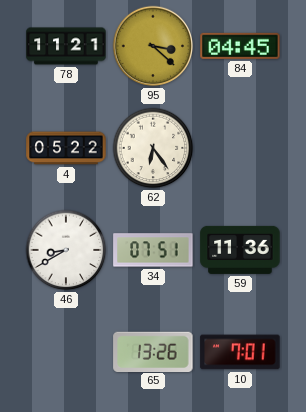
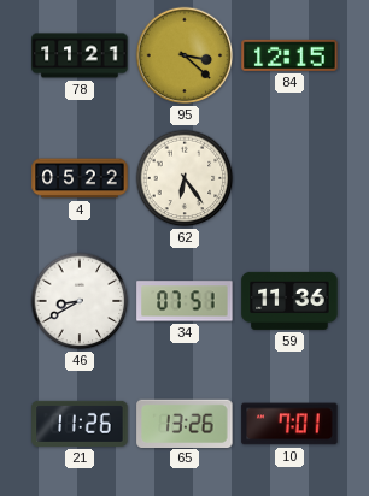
84: 04:45 -> 12:15 (289, 55)
21: none -> 11:26 (80, 424)
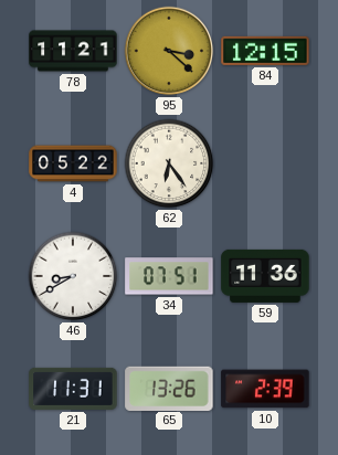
21: 11:26 -> 11:31 (73, 389)
10: 7:01 -> 2:39 (265, 389)
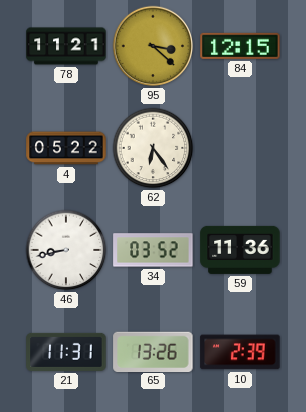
46: 8:40 -> 8:43 (66, 250)
34: 07:51 -> 03:52 (153, 250)
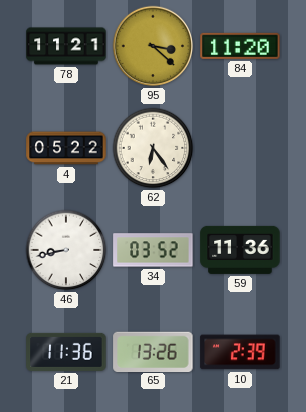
84: 12:15 -> 11:20 (240, 46)
21: 11:31 -> 11:36 (66, 352)
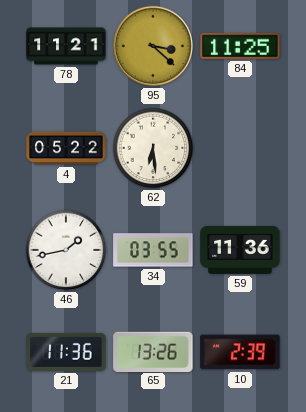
84: 11:20 -> 11:25 (240, 46)
62: 6:24 -> 6:29 (153, 148)
46: 8:43 -> 1:43 (66, 250)
34: 03:52 -> 03:55 (153, 250)
